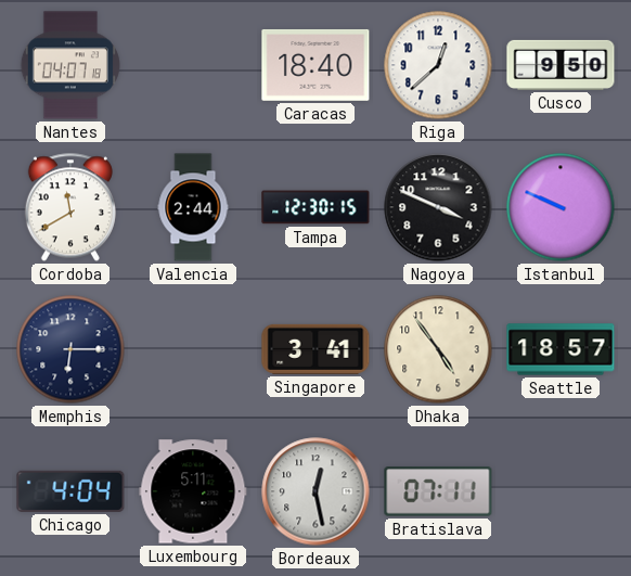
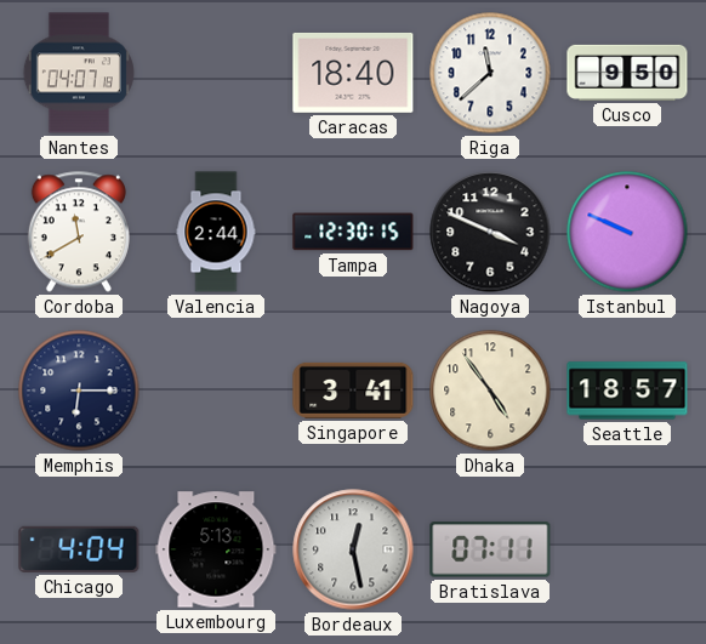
Riga: 12:38 -> 11:38 (490, 73)
Luxembourg: 5:11 -> 5:13 (216, 549)
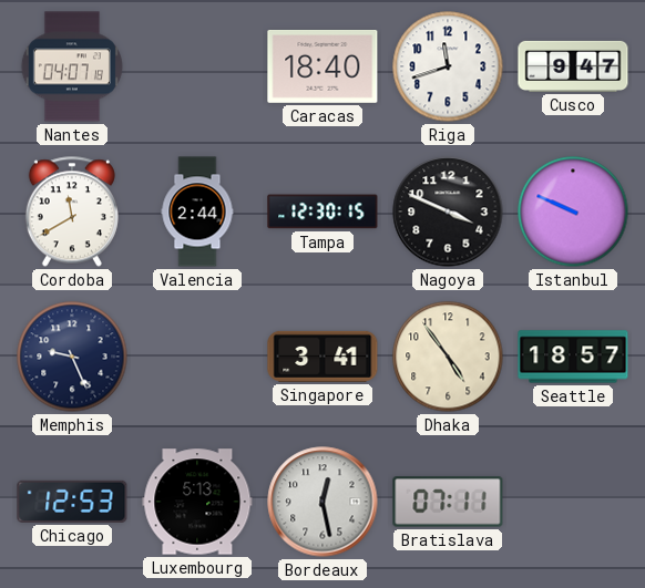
Riga: 11:38 -> 11:42 (448, 66)
Cusco: 9:50 -> 9:47 (573, 66)
Memphis: 6:15 -> 9:26 (72, 357)
Chicago: 4:04 -> 12:53 (72, 502)
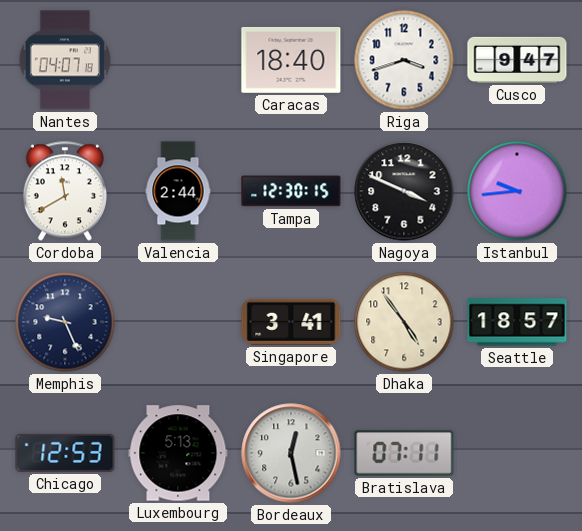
Riga: 11:42 -> 3:42 (404, 60)
Istanbul: 9:49 -> 9:44 (517, 191)
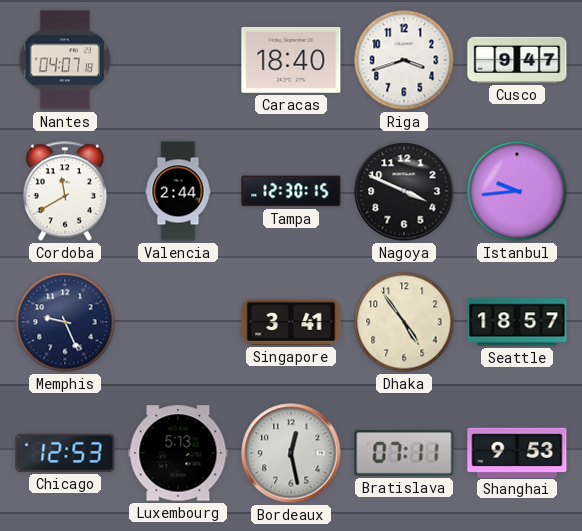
Shanghai: none -> 9:53 (517, 452)
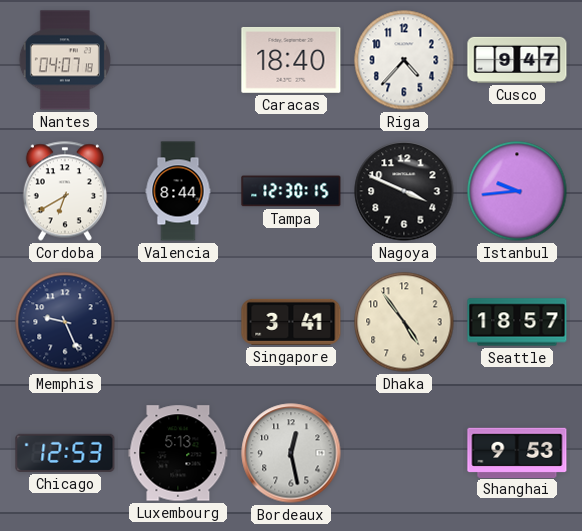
Riga: 3:42 -> 4:37 (404, 60)
Cordoba: 11:40 -> 6:40 (65, 191)
Valencia: 2:44 -> 8:44 (178, 191)
Bratislava: 07:11 -> none (404, 453)
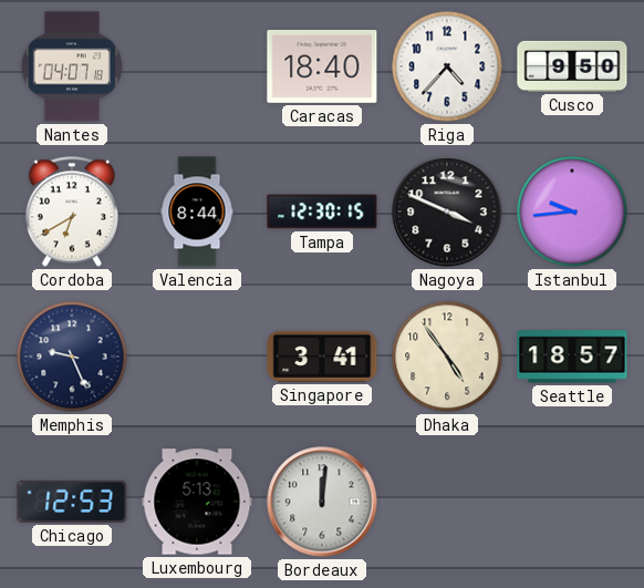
Cusco: 9:47 -> 9:50 (572, 66)
Bordeaux: 12:28 -> 12:01 (322, 502)
Shanghai: 9:53 -> none (517, 452)
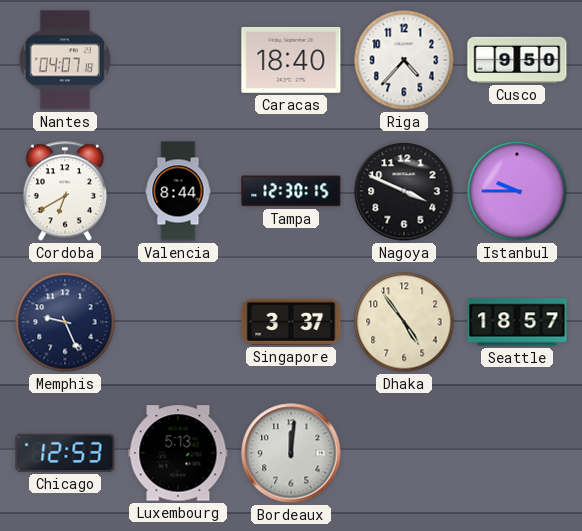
Istanbul: 9:44 -> 9:45 (517, 191)
Singapore: 3:41 -> 3:37 (291, 322)
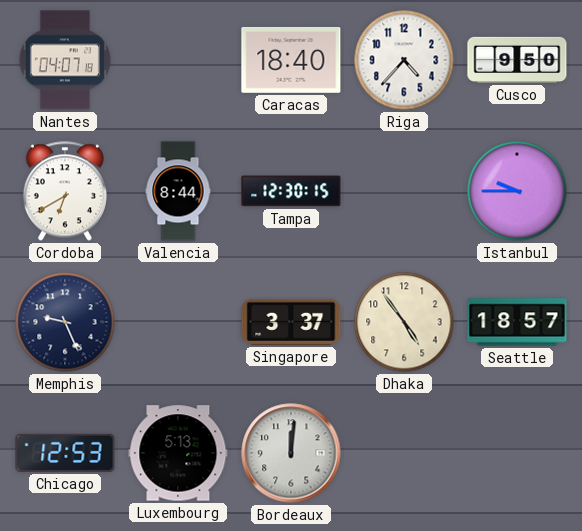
Nagoya: 3:49 -> none (404, 191)
